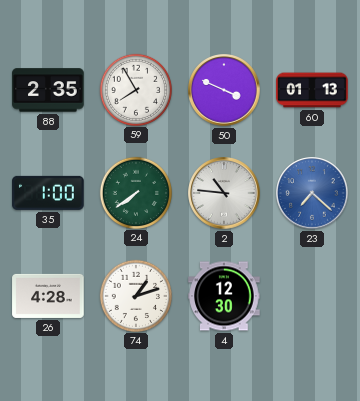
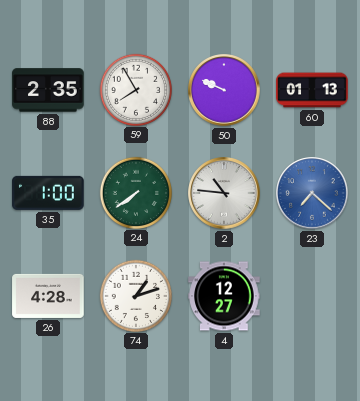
50: 3:49 -> 9:49 (224, 90)
4: 12:30 -> 12:27 (224, 296)
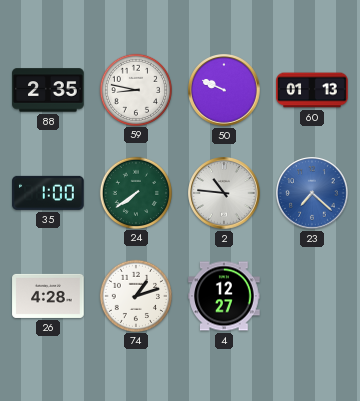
59: 7:55 -> 8:47 (135, 89)
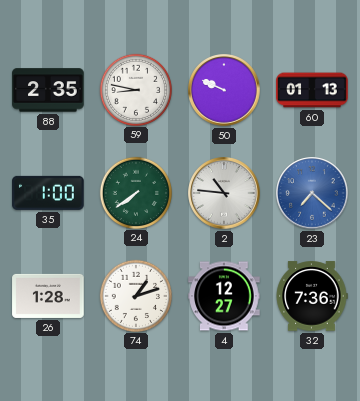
26: 4:28 -> 1:28 (48, 296)
32: none -> 7:36 (312, 296)
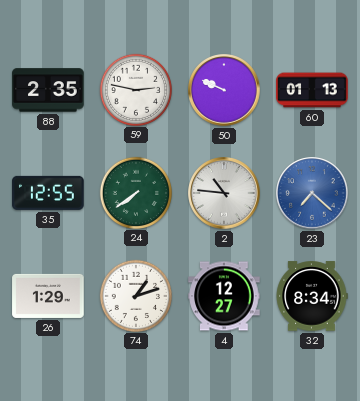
59: 8:47 -> 2:47 (135, 89)
35: 1:00 -> 12:55 (48, 193)
26: 1:28 -> 1:29 (48, 296)
32: 7:36 -> 8:34 (312, 296)
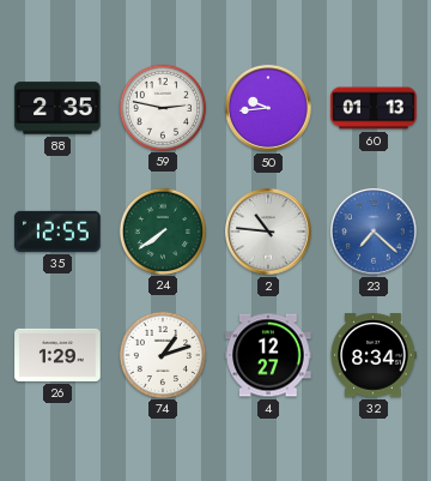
50: 9:49 -> 9:44 (268, 108)
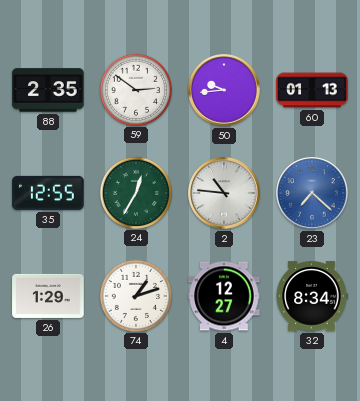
59: 2:47 -> 2:51 (135, 89)
24: 7:39 -> 12:35 (135, 192)
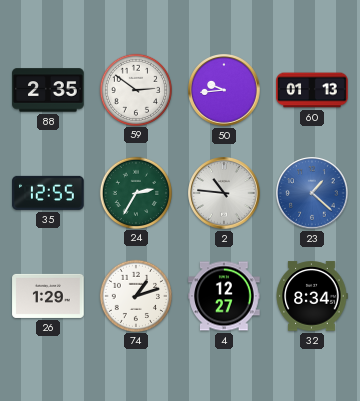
24: 12:35 -> 2:35 (135, 192)
23: 7:22 -> 1:22 (312, 193)
